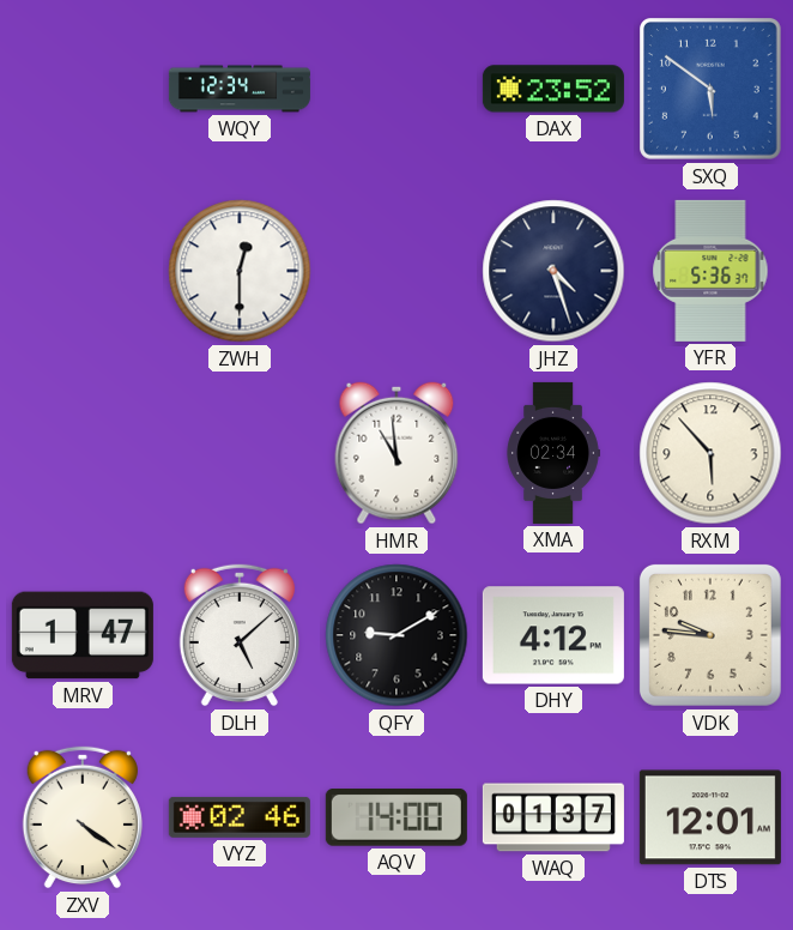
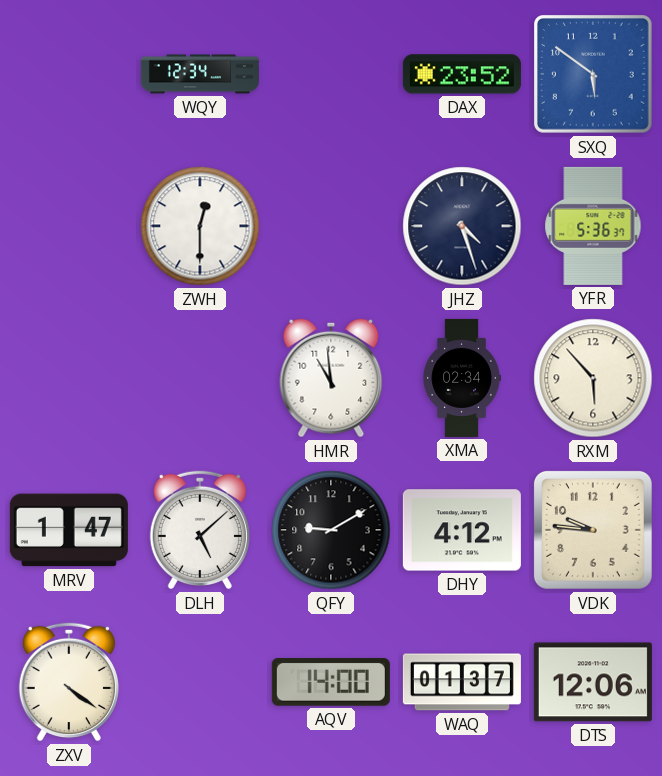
VYZ: 02:46 -> none (240, 817)
DTS: 12:01 -> 12:06 (593, 682)
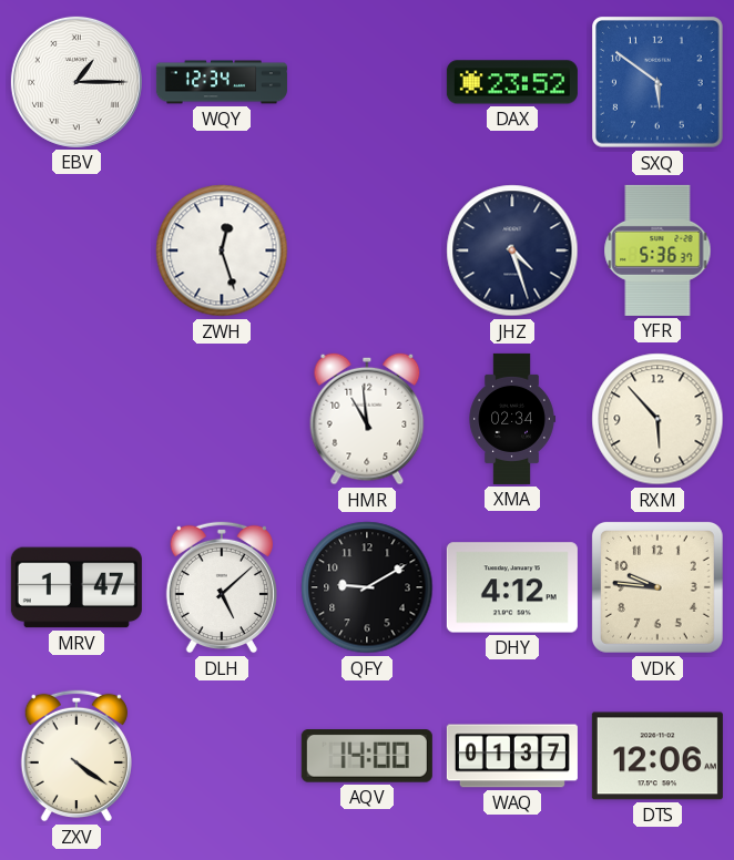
EBV: none -> 1:15 (77, 82)
ZWH: 12:30 -> 12:27 (222, 250)
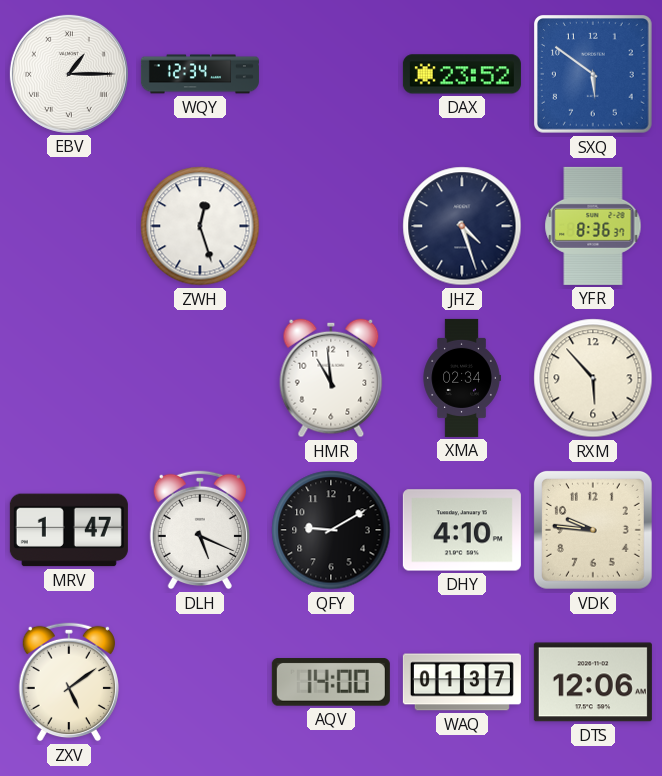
YFR: 5:36 -> 8:36 (593, 226)
DLH: 5:08 -> 5:19 (200, 530)
DHY: 4:12 -> 4:10 (462, 530)
ZXV: 4:21 -> 5:09 (69, 682)
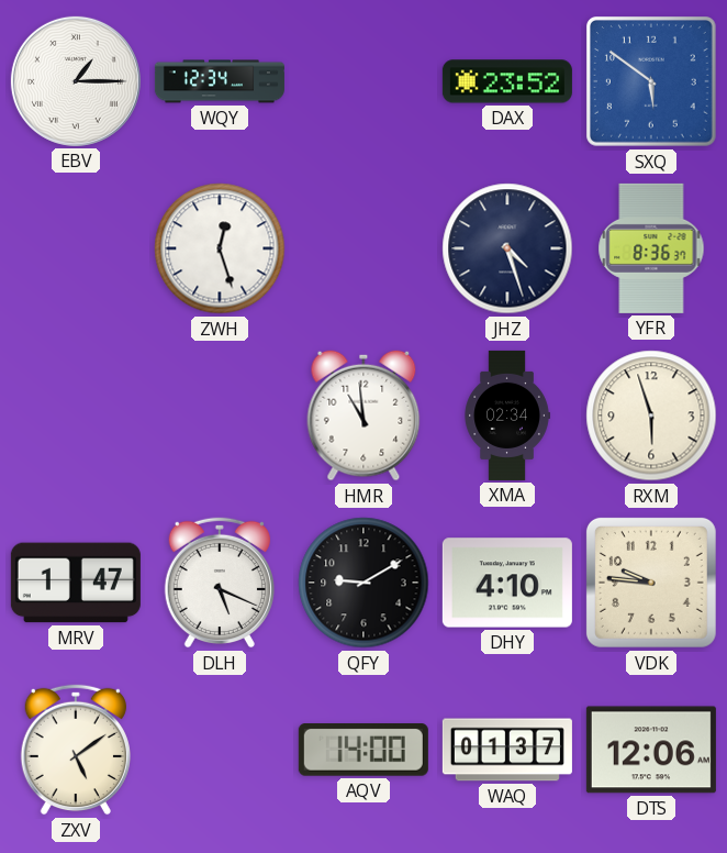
RXM: 5:53 -> 5:57 (651, 416)
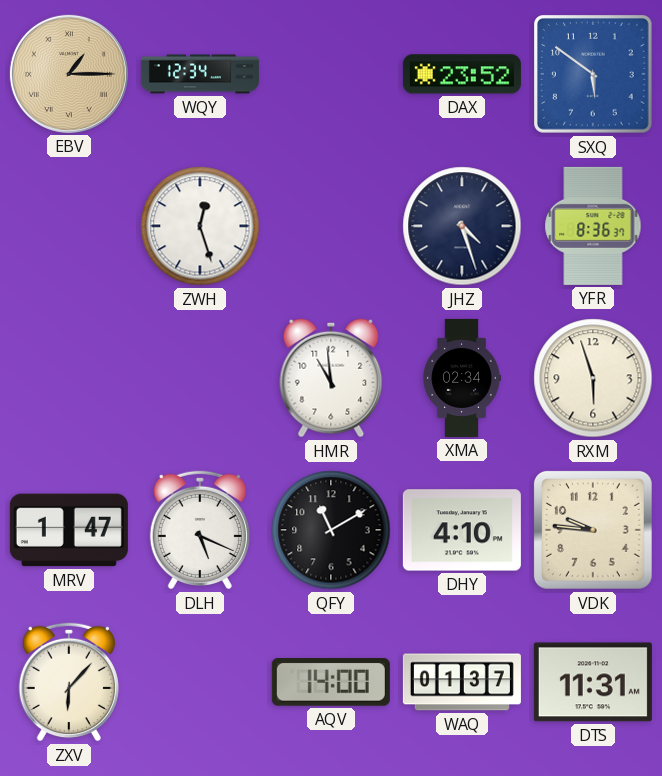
EBV dial: white -> champagne (69, 74)
QFY: 9:10 -> 11:10 (331, 530)
ZXV: 5:09 -> 6:07 (69, 682)
DTS: 12:06 -> 11:31 (593, 682)
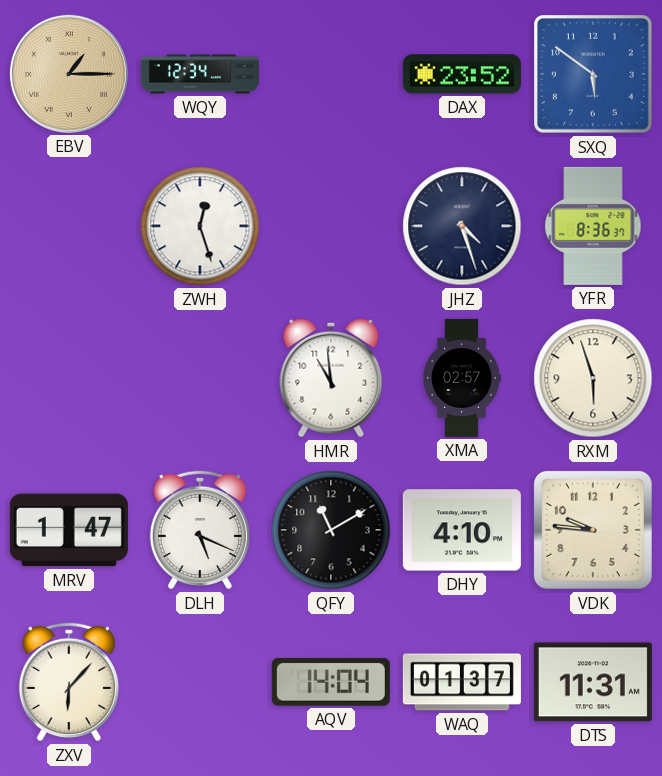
XMA: 02:34 -> 02:57 (462, 378)
AQV: 14:00 -> 14:04 (331, 683)
